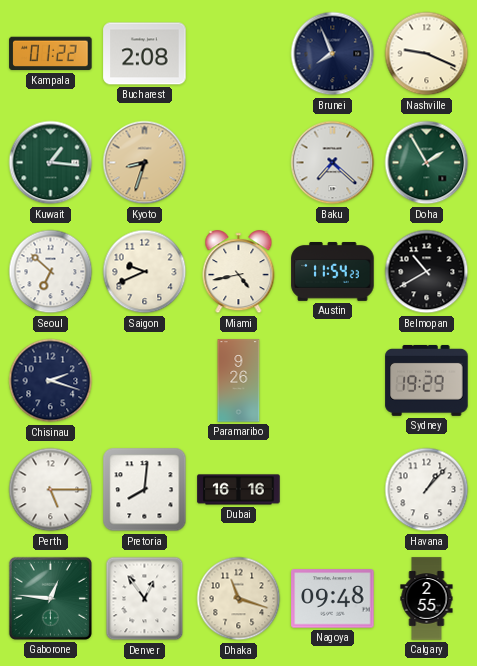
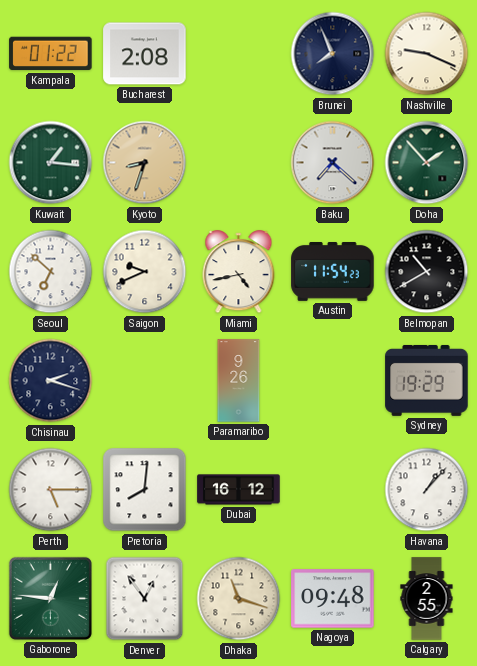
Doha: 1:55 -> 1:53 (427, 163)
Dubai: 16:16 -> 16:12 (239, 490)
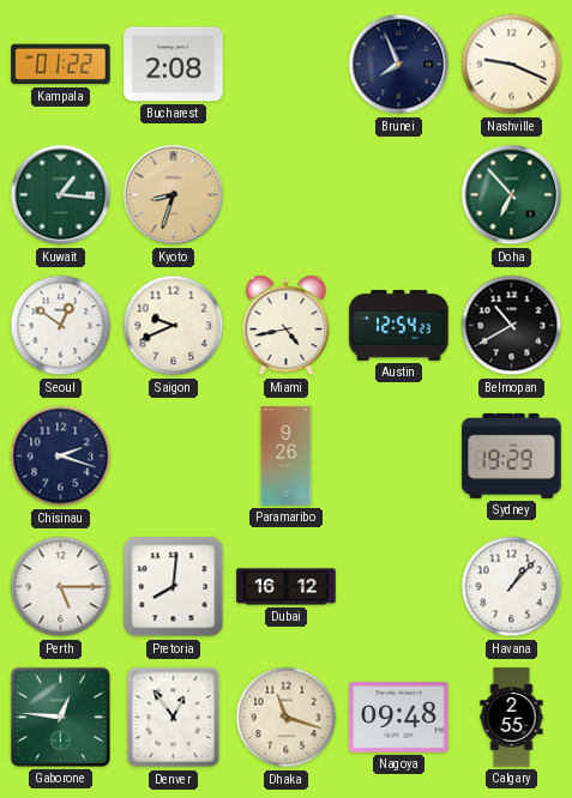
Baku: 7:22 -> none (333, 163)
Doha: 1:53 -> 6:53 (512, 195)
Seoul: 6:52 -> 12:51 (61, 326)
Austin: 11:54 -> 12:54 (399, 326)
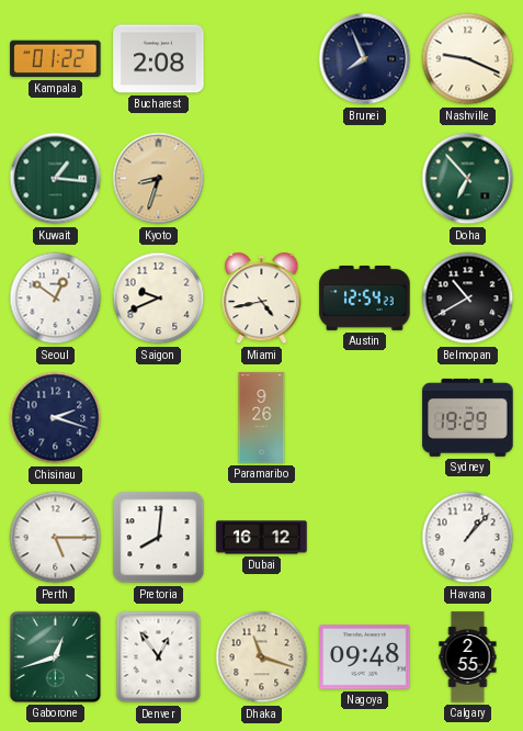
Gaborone: 12:46 -> 12:42 (55, 656)
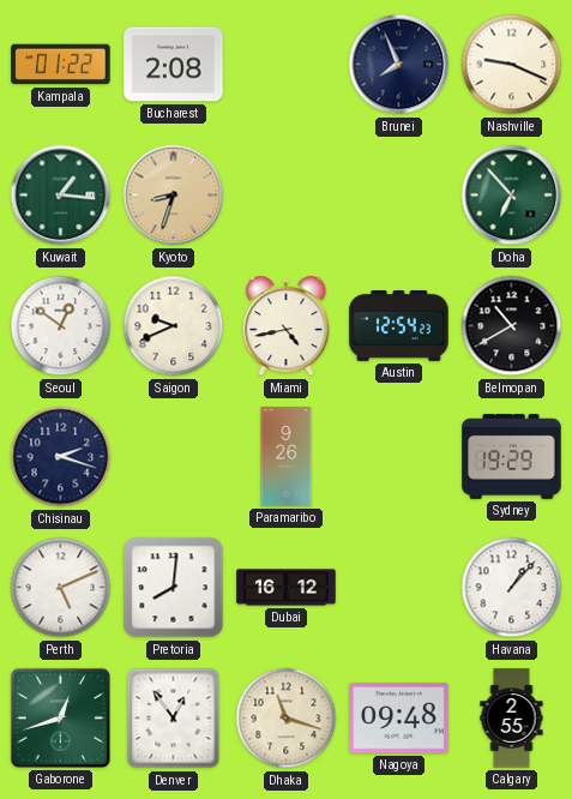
Perth: 5:15 -> 5:11 (61, 588)
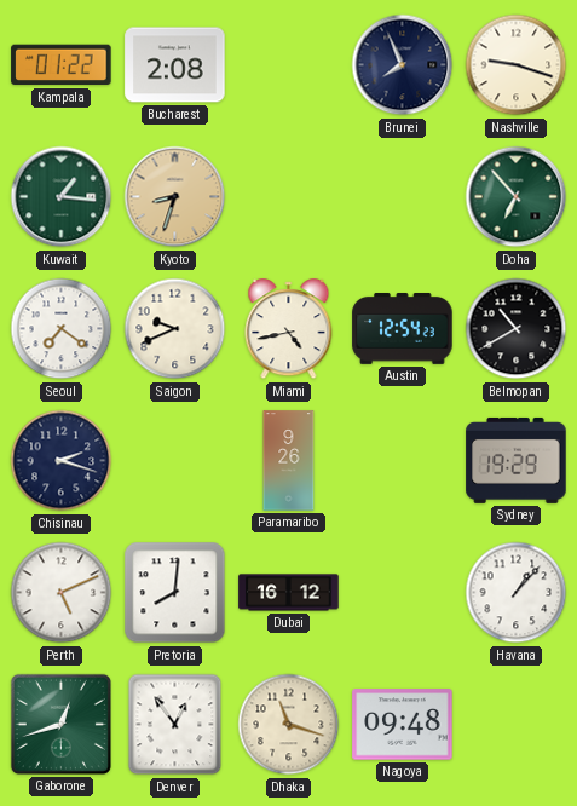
Nashville: 9:19 -> 9:18 (517, 65)
Seoul: 12:51 -> 7:21 (62, 329)
Calgary: 2:55 -> none (512, 719)
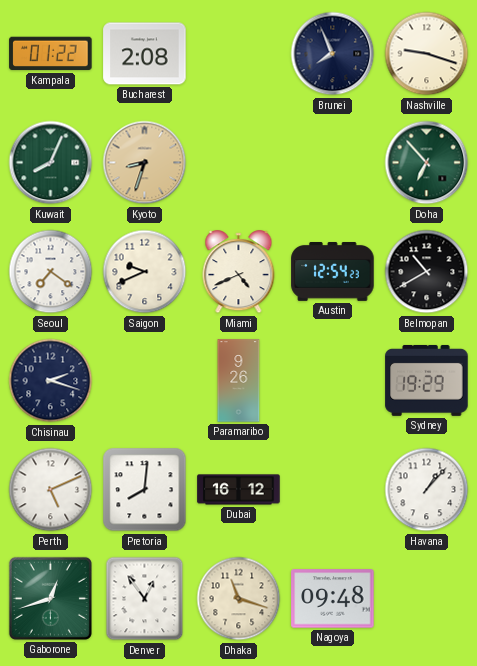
Kuwait: 1:16 -> 8:04 (51, 163)
Miami: 4:43 -> 4:41 (239, 272)
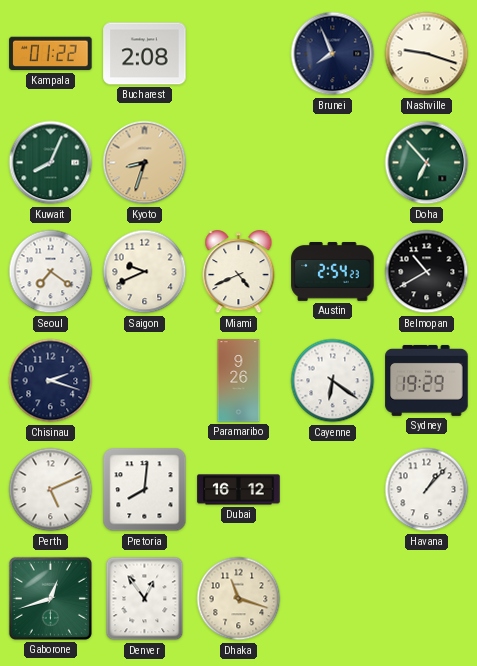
Austin: 12:54 -> 2:54 (333, 272)
Cayenne: none -> 6:21 (333, 381)
Nagoya: 09:48 -> none (333, 599)
